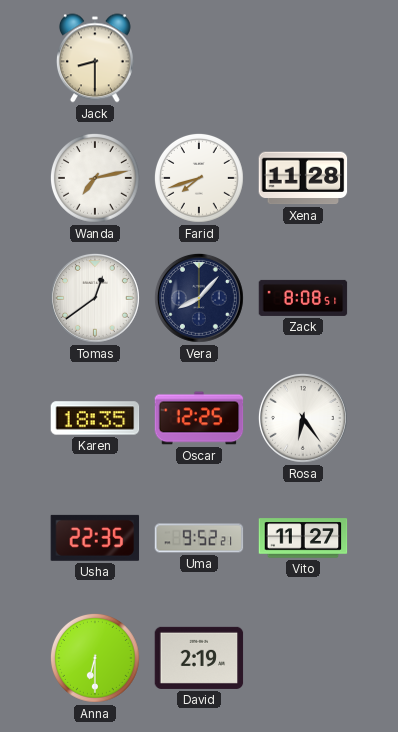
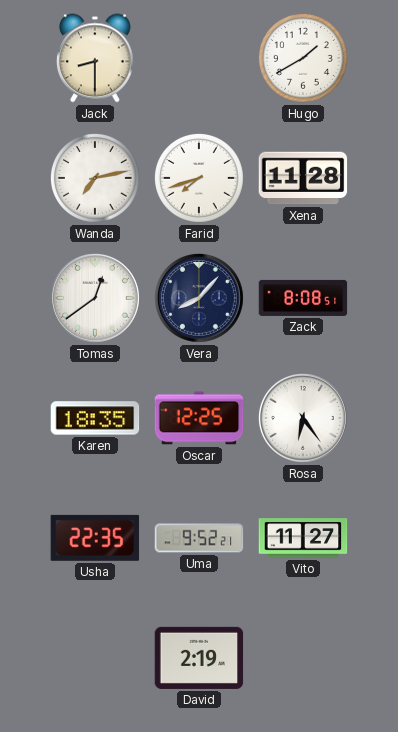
Hugo: none -> 1:40 (303, 58)
Anna: 6:30 -> none (95, 658)
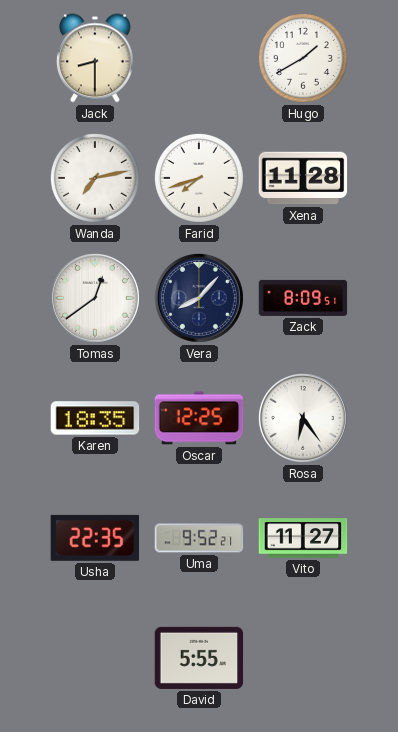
Zack: 8:08 -> 8:09 (303, 298)
David: 2:19 -> 5:55 (199, 658)
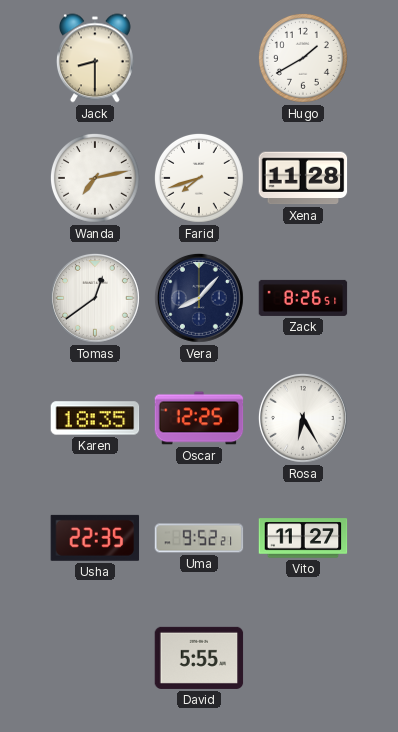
Zack: 8:09 -> 8:26 (303, 298)
Rosa: 6:24 -> 6:25 (303, 418)
